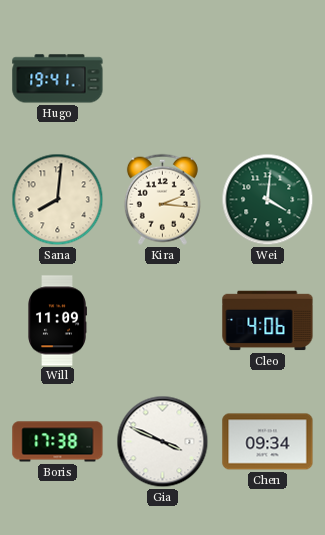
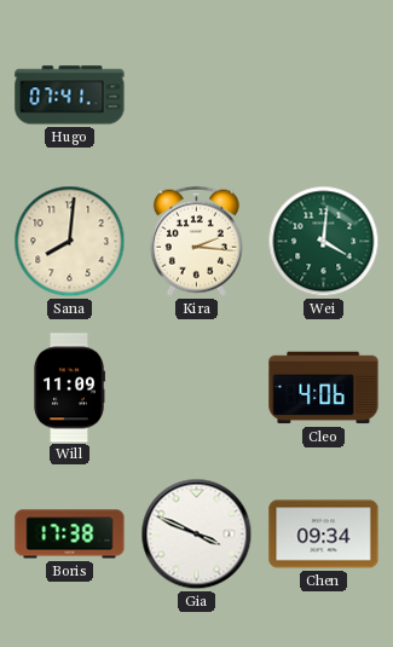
Hugo: 19:41 -> 07:41 (70, 96)
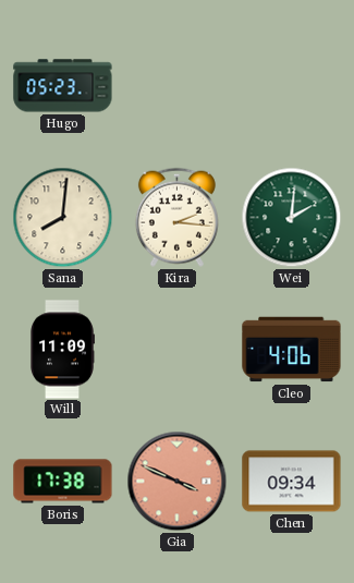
Hugo: 07:41 -> 05:23 (63, 86)
Wei: 4:01 -> 2:01 (292, 218)
Gia dial: white -> salmon (178, 482)
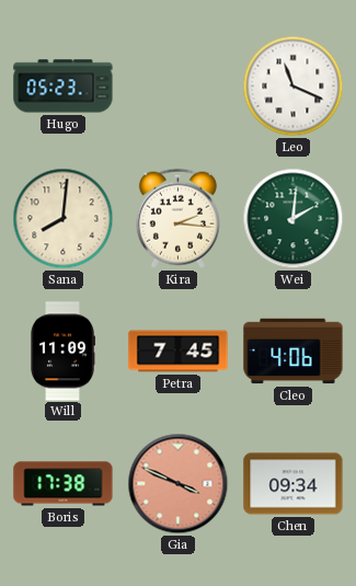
Leo: none -> 11:19 (294, 87)
Petra: none -> 7:45 (179, 352)
